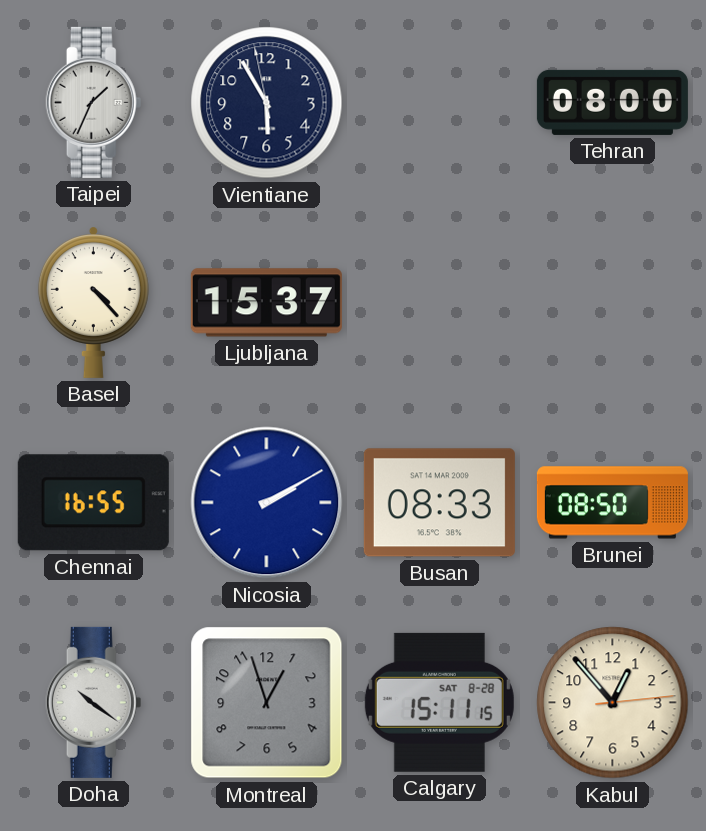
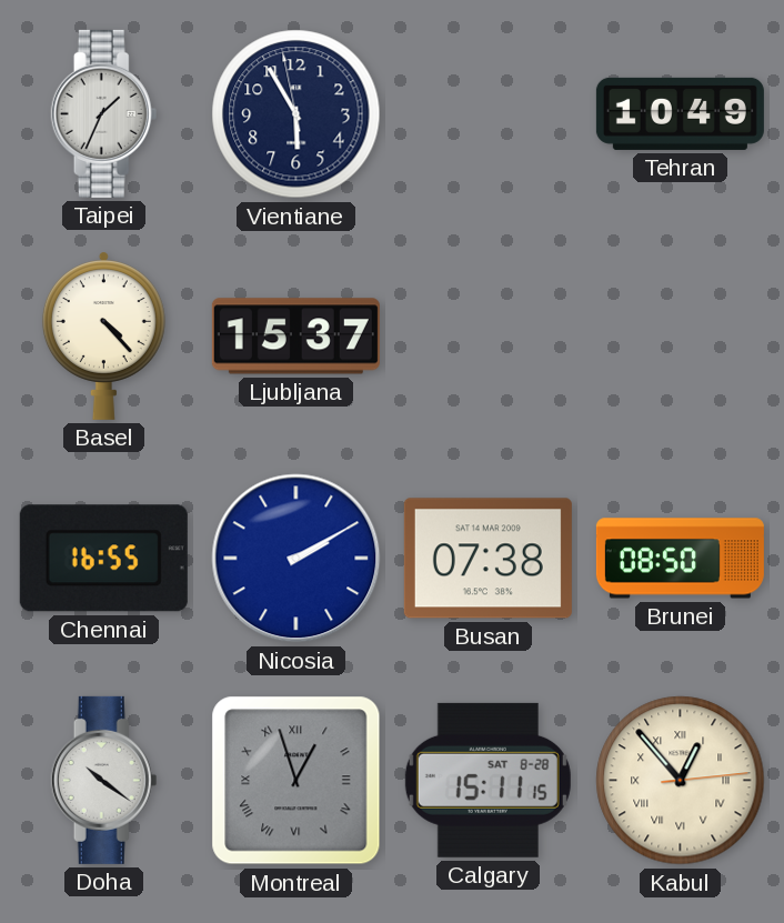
Tehran: 08:00 -> 10:49 (680, 113)
Busan: 08:33 -> 07:38 (488, 559)
Montreal numerals: Arabic -> Roman (296, 781)
Kabul numerals: Arabic -> Roman (681, 781)
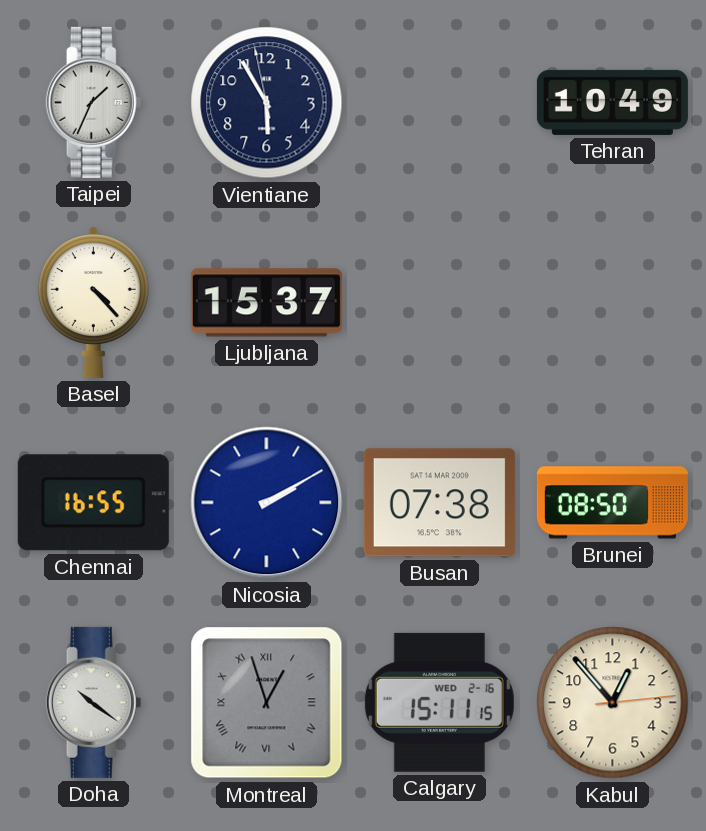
Calgary date: SAT 8-28 -> WED 2-16 (439, 702)
Kabul numerals: Roman -> Arabic (613, 703)
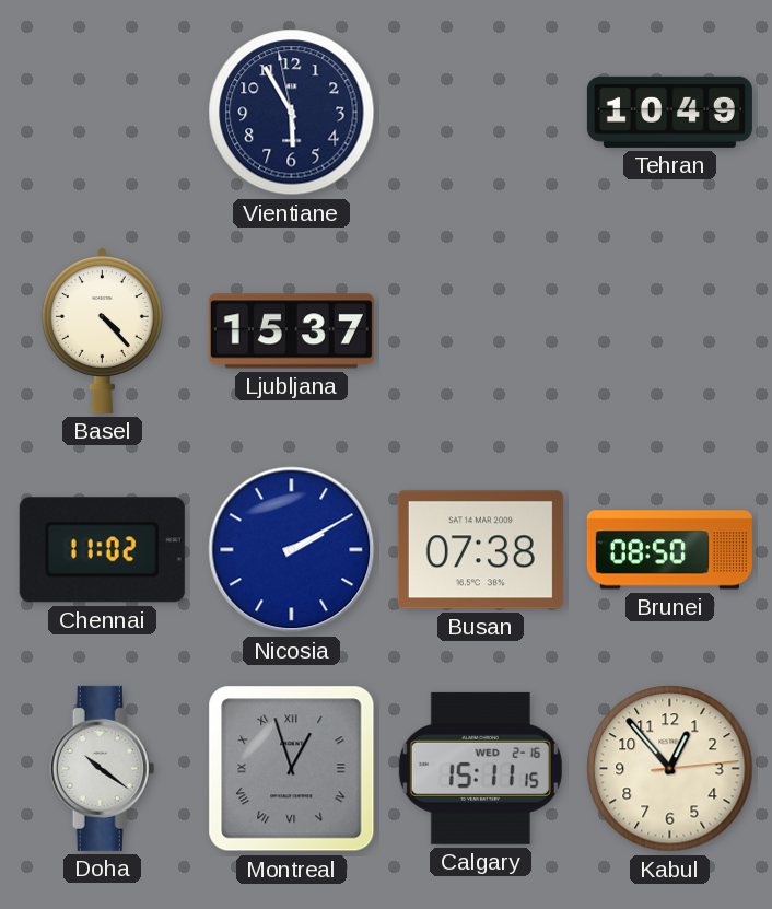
Taipei: 1:34 -> none (94, 102)
Chennai: 16:55 -> 11:02 (102, 550)
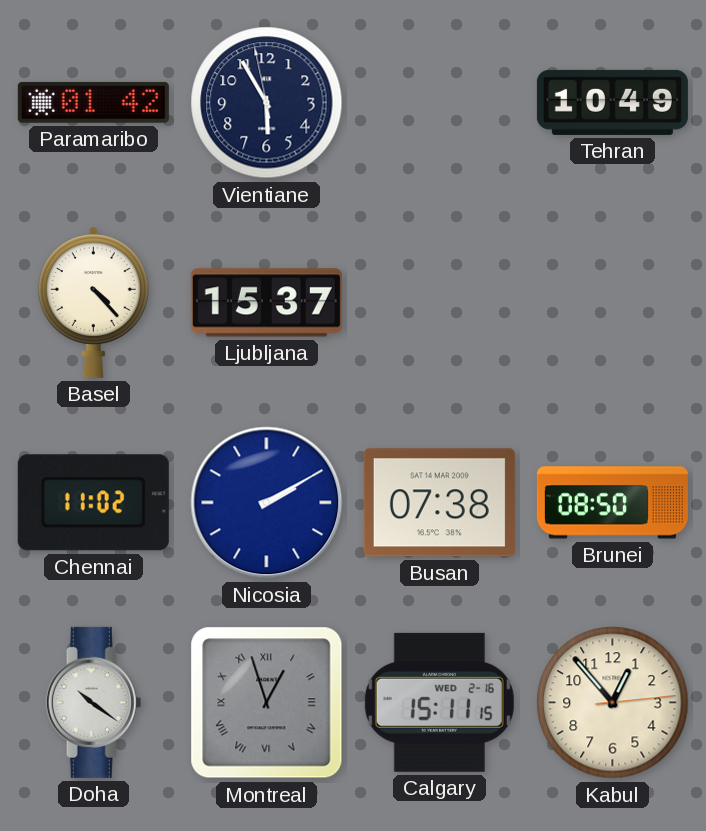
Paramaribo: none -> 01:42 (93, 102)
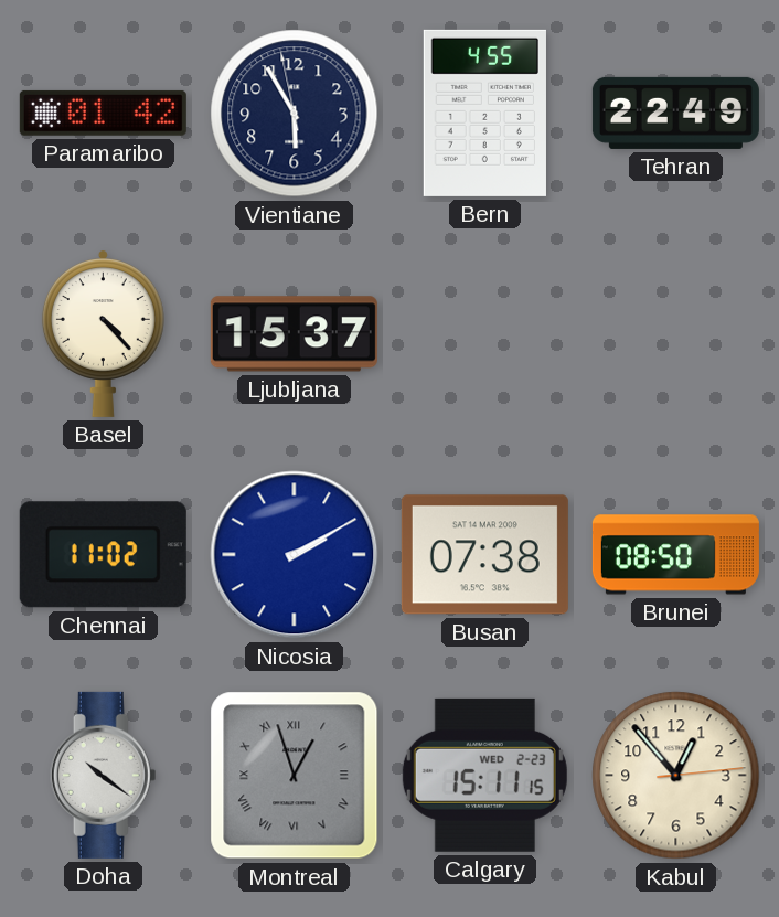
Bern: none -> 4:55 (484, 113)
Tehran: 10:49 -> 22:49 (675, 113)
Calgary date: WED 2-16 -> WED 2-23 (484, 775)
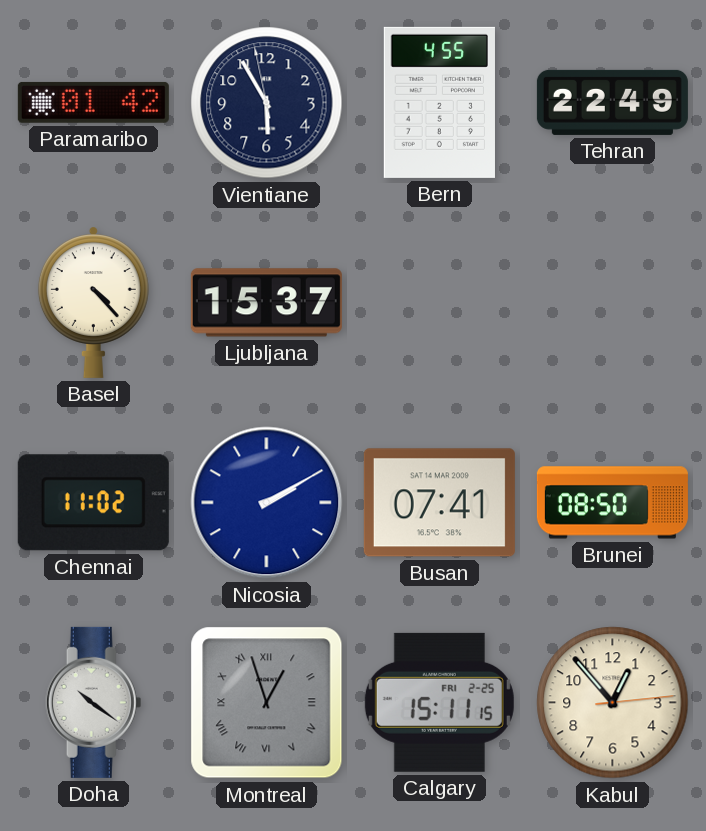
Busan: 07:38 -> 07:41 (439, 503)
Calgary date: WED 2-23 -> FRI 2-25 (439, 702)
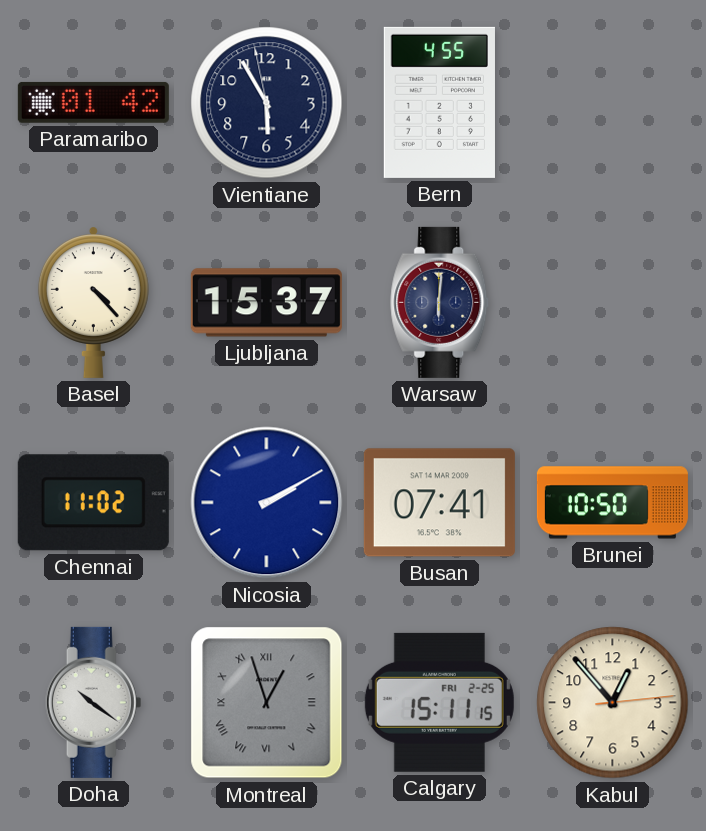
Tehran: 22:49 -> none (612, 102)
Warsaw: none -> 6:01 (440, 302)
Brunei: 08:50 -> 10:50 (612, 503)
